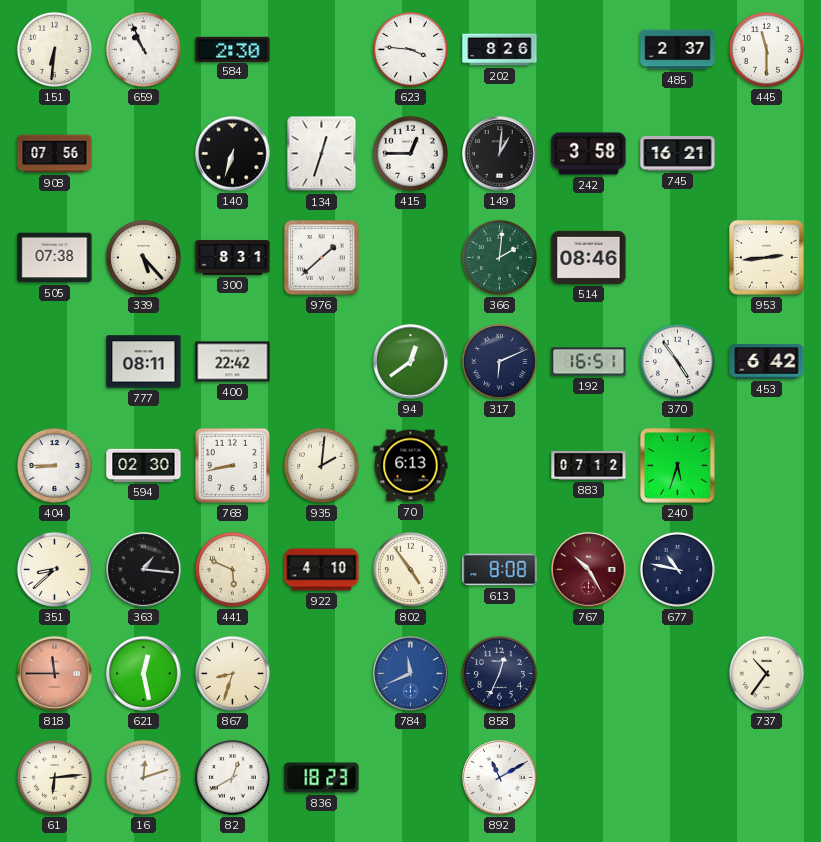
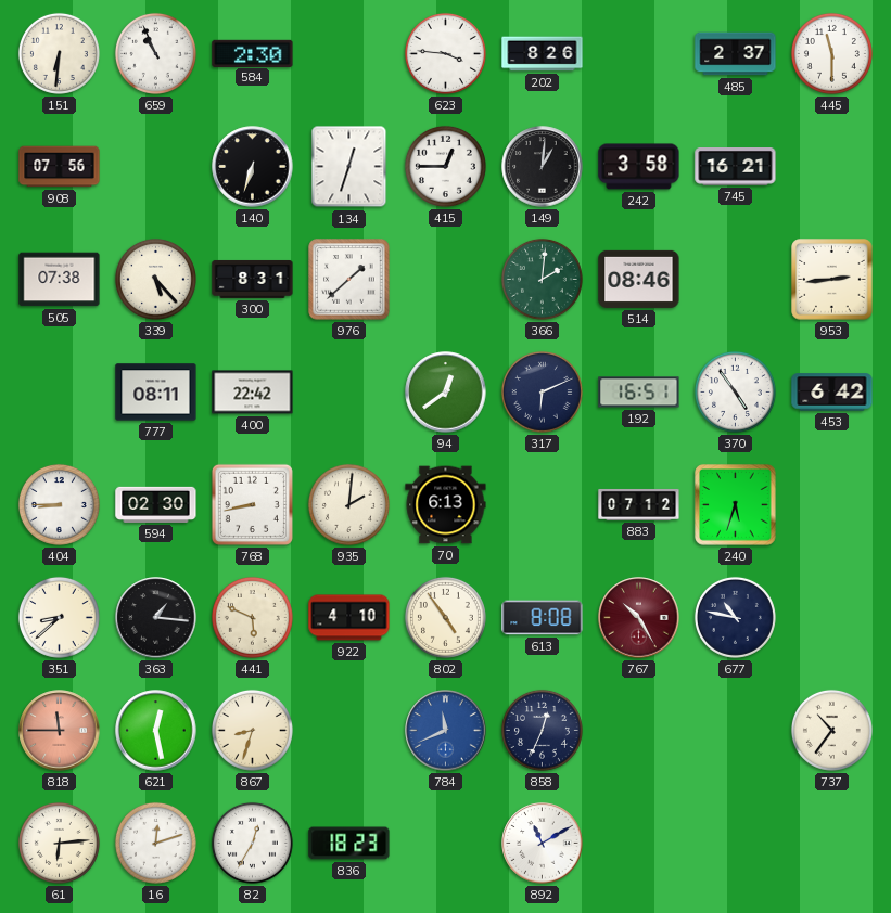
82: 12:40 -> 12:35 (252, 843)
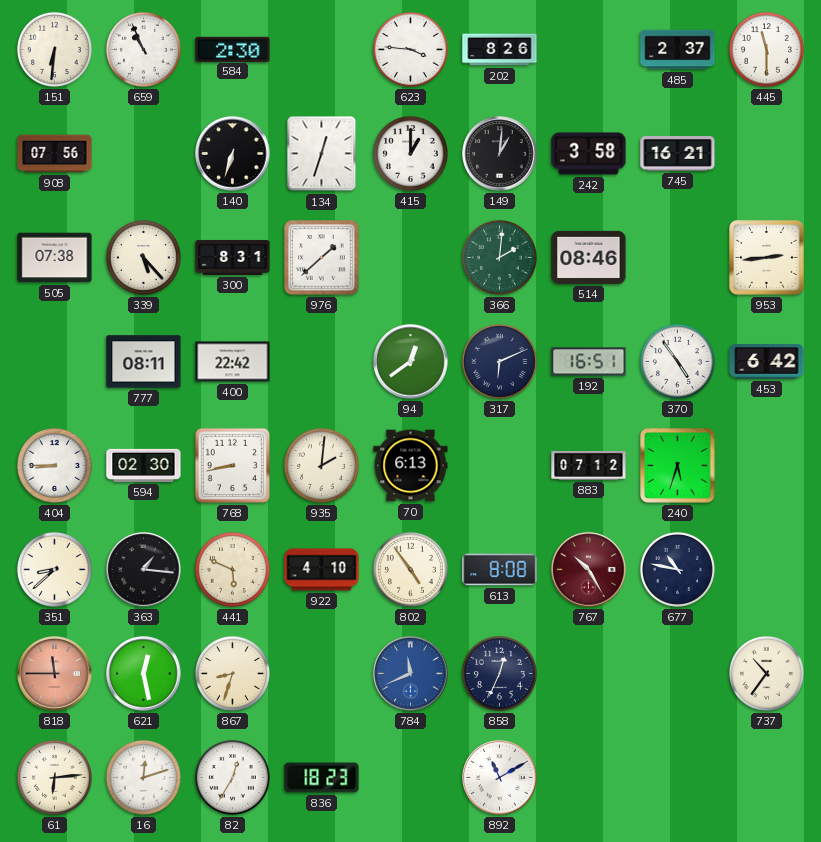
415: 12:45 -> 1:00 (410, 153)
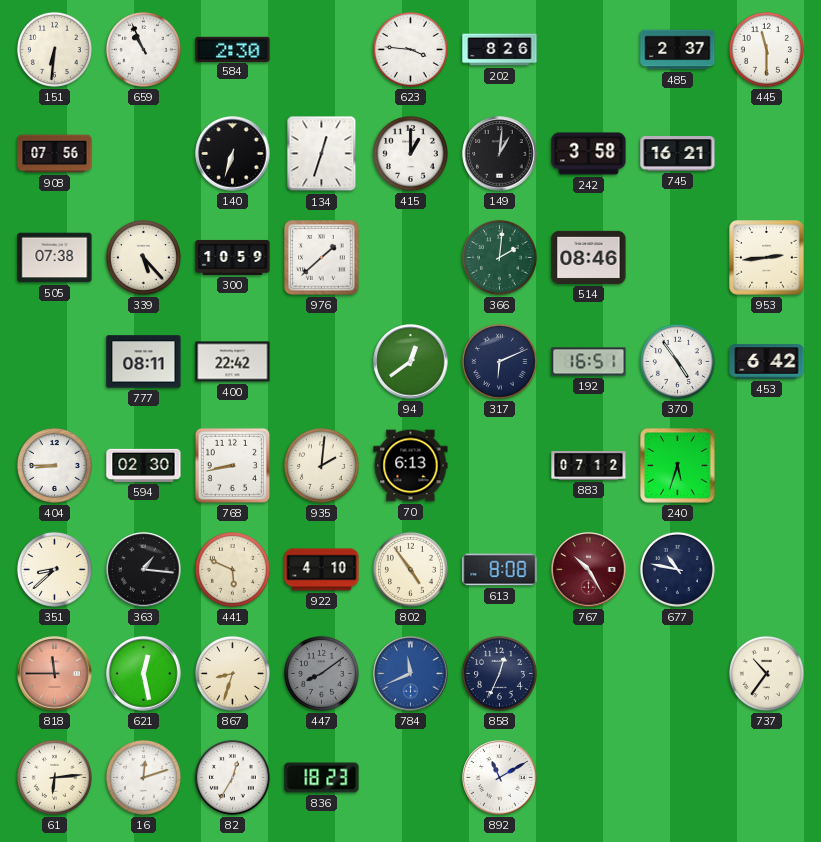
300: 8:31 -> 10:59 (233, 257)
447: none -> 8:09 (321, 673)
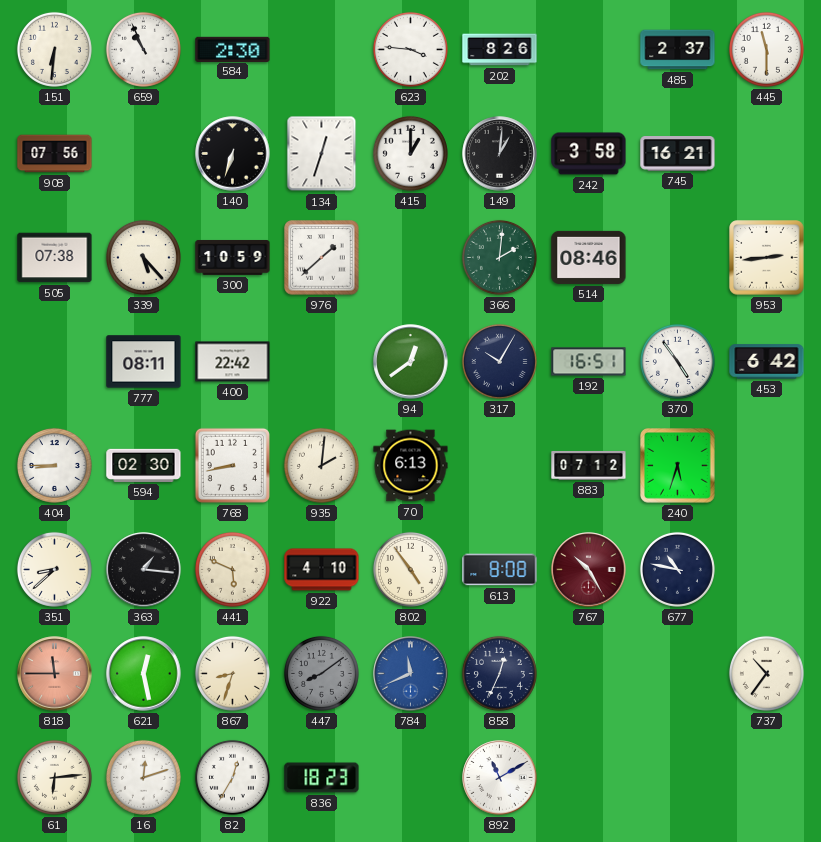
317: 6:11 -> 10:05 (499, 361)
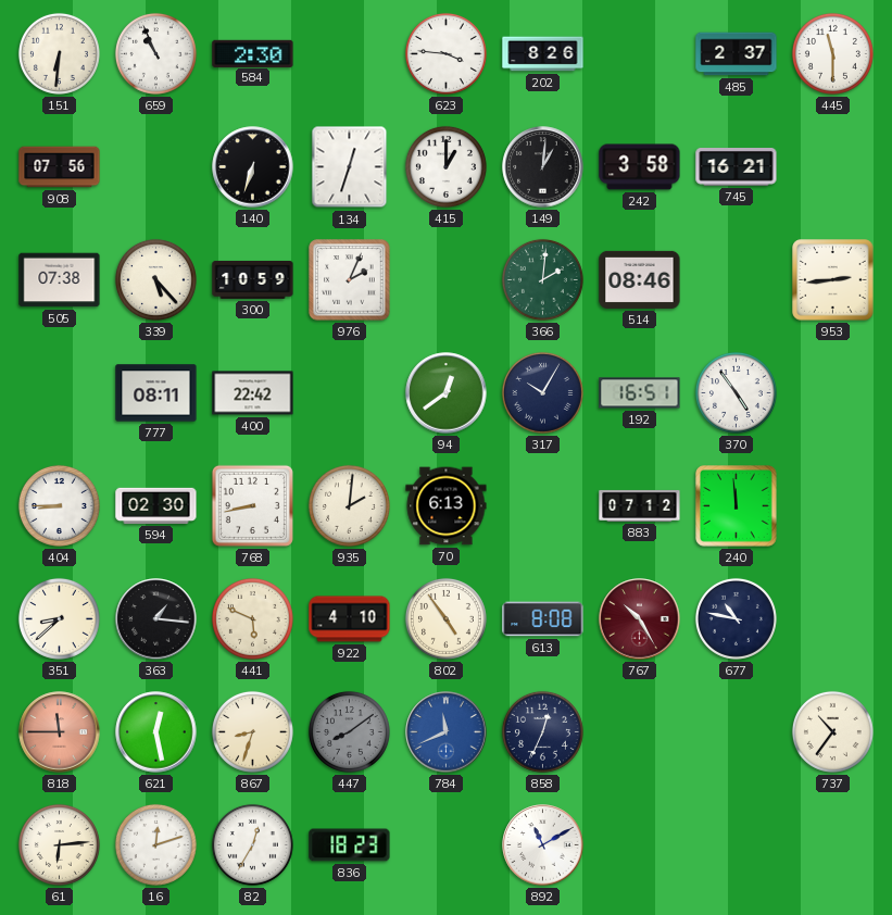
976: 1:38 -> 2:04 (350, 280)
453: 6:42 -> none (767, 362)
240: 5:33 -> 11:59 (737, 506)
